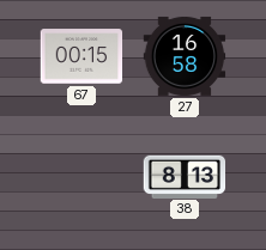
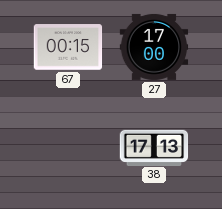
27: 16:58 -> 17:00 (154, 47)
38: 8:13 -> 17:13 (154, 147)
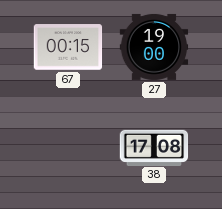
27: 17:00 -> 19:00 (154, 47)
38: 17:13 -> 17:08 (154, 147)
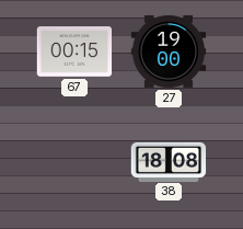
38: 17:08 -> 18:08 (169, 161)
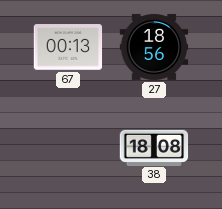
67: 00:15 -> 00:13 (68, 47)
27: 19:00 -> 18:56 (154, 47)
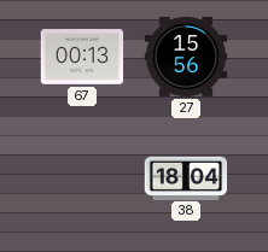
27: 18:56 -> 15:56 (186, 57)
38: 18:08 -> 18:04 (186, 177)
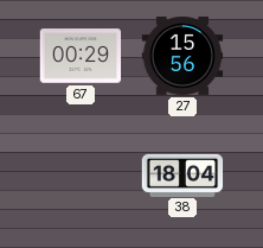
67: 00:13 -> 00:29 (81, 56)
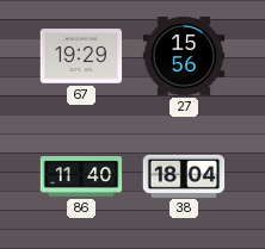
67: 00:29 -> 19:29 (81, 56)
86: none -> 11:40 (81, 178)
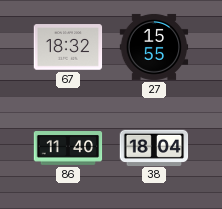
67: 19:29 -> 18:32 (68, 47)
27: 15:56 -> 15:55 (154, 47)
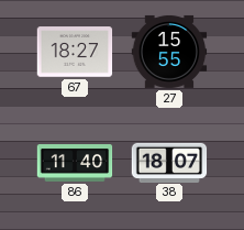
67: 18:32 -> 18:27 (75, 52)
38: 18:04 -> 18:07 (169, 162)
